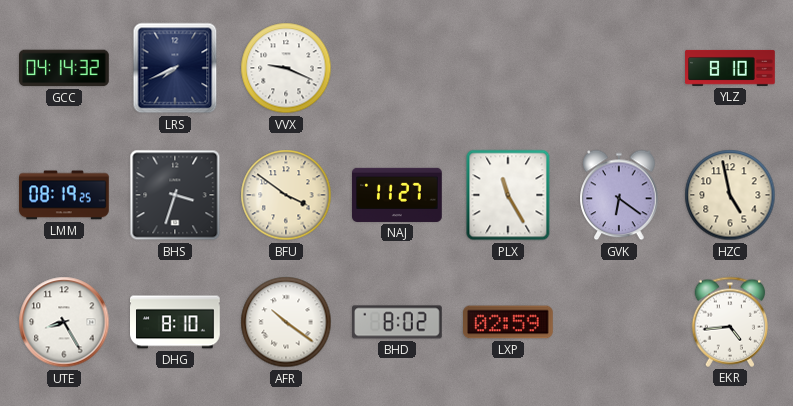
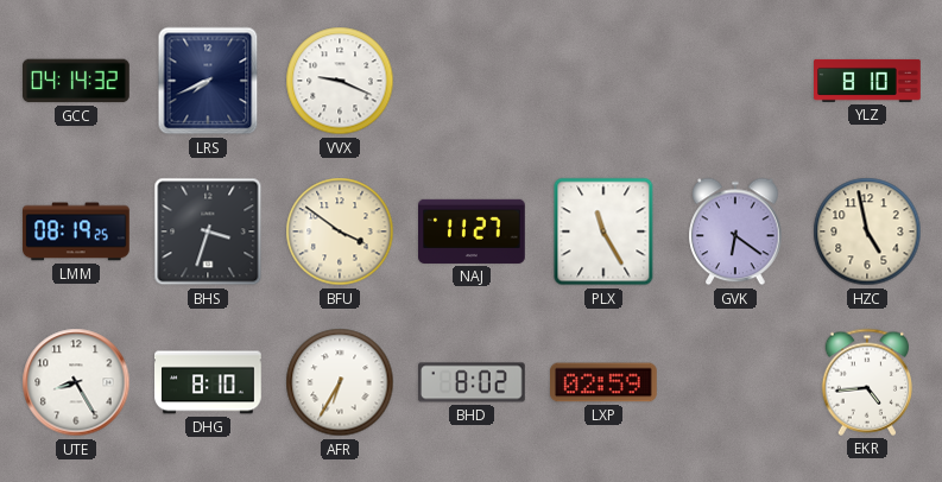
AFR: 10:21 -> 6:35 (340, 382)
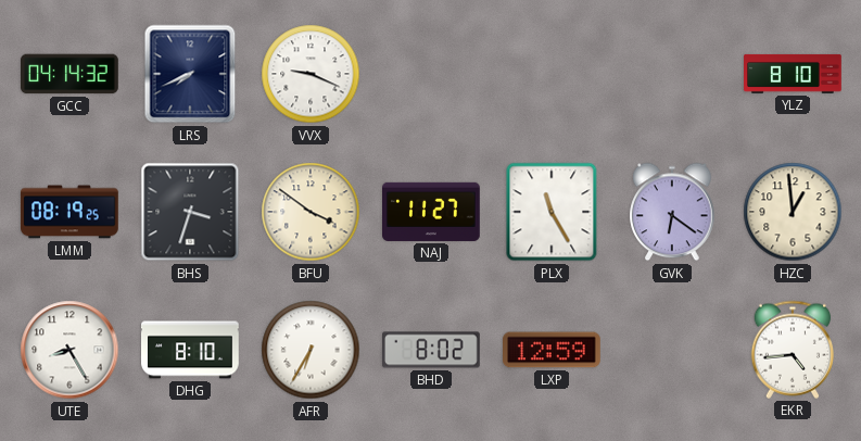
HZC: 4:58 -> 12:59 (793, 212)
LXP: 02:59 -> 12:59 (553, 350)
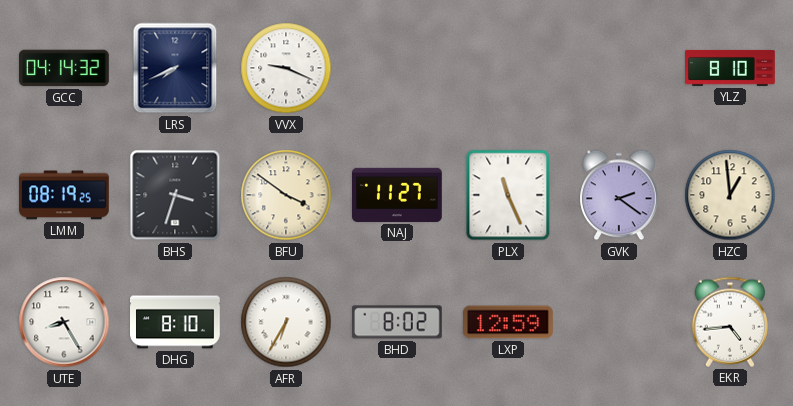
PLX: 11:25 -> 11:26 (508, 195)
GVK: 6:21 -> 2:21 (619, 195)
